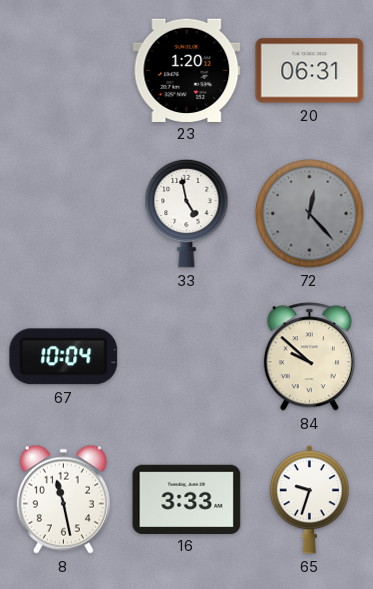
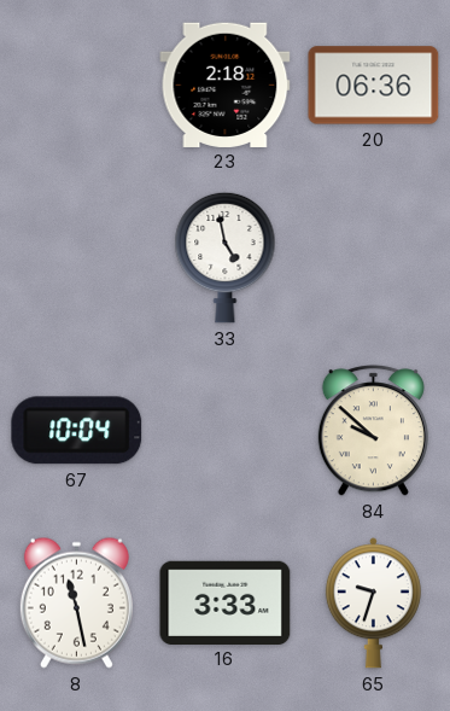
23: 1:20 -> 2:18 (226, 84)
20: 06:31 -> 06:36 (374, 86)
72: 12:23 -> none (310, 214)
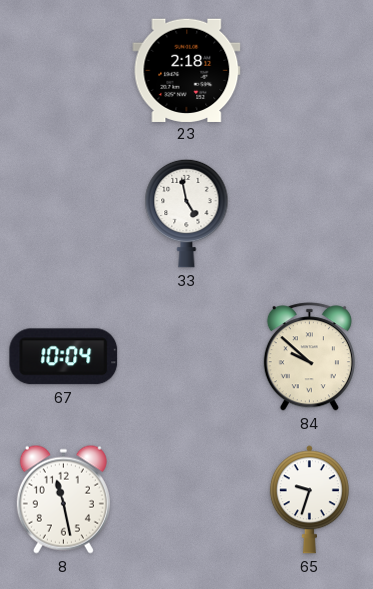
20: 06:36 -> none (374, 86)
16: 3:33 -> none (226, 602)
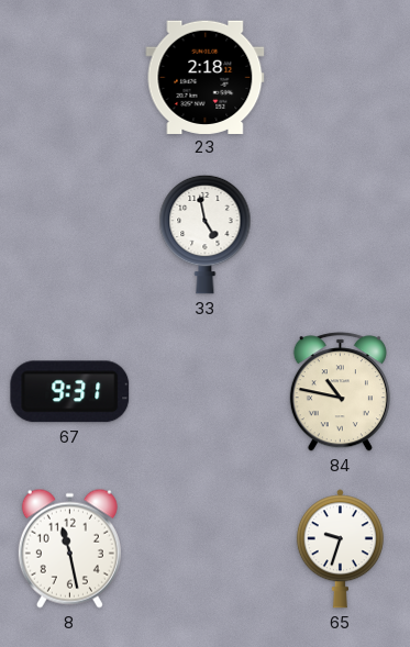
67: 10:04 -> 9:31 (70, 392)
84: 9:52 -> 10:47 (340, 392)
